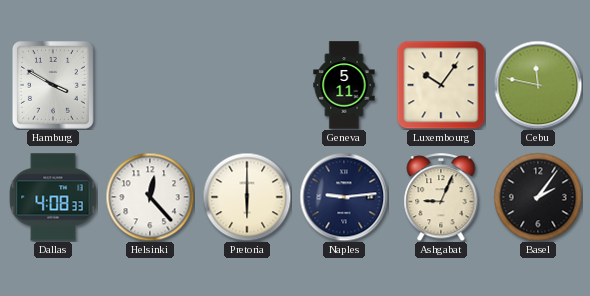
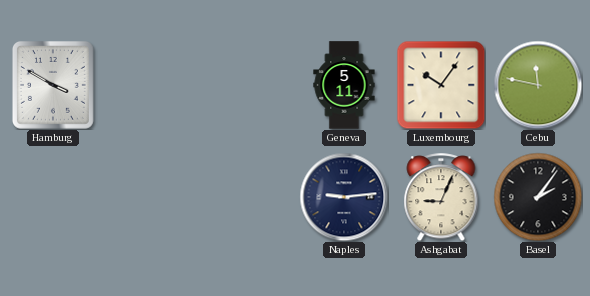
Dallas: 4:08 -> none (53, 197)
Helsinki: 12:23 -> none (150, 197)
Pretoria: 6:00 -> none (247, 197)
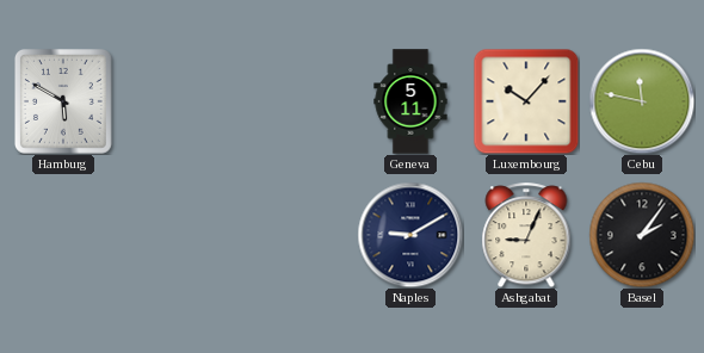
Hamburg: 3:50 -> 5:50 (63, 101)
Luxembourg: 10:06 -> 10:07 (526, 101)
Naples: 9:14 -> 9:10 (410, 235)
